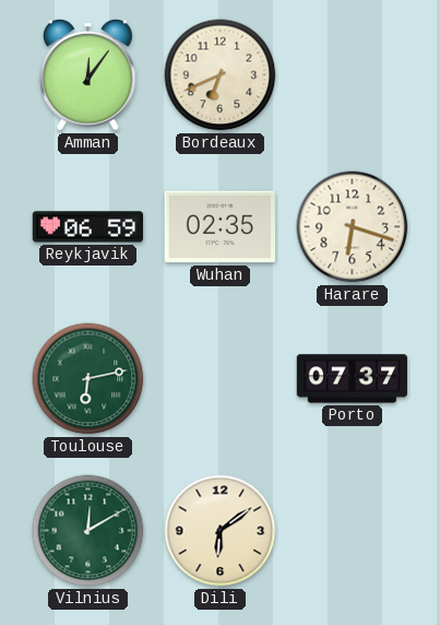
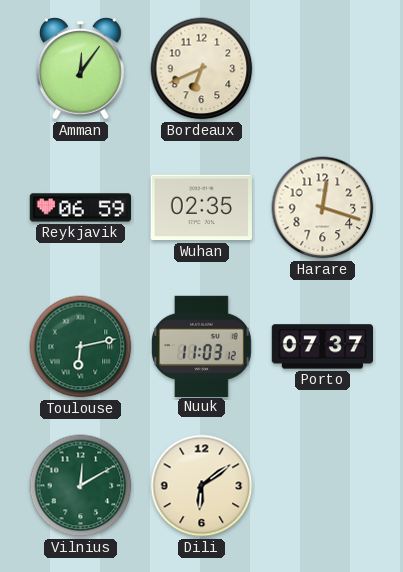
Harare: 6:18 -> 12:18 (323, 208)
Nuuk: none -> 11:03 (201, 346)
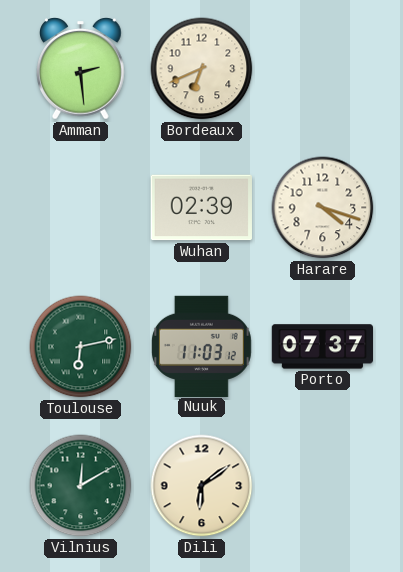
Amman: 12:06 -> 2:29 (81, 69)
Reykjavik: 06:59 -> none (80, 208)
Wuhan: 02:35 -> 02:39 (201, 208)
Harare: 12:18 -> 4:18 (323, 208)
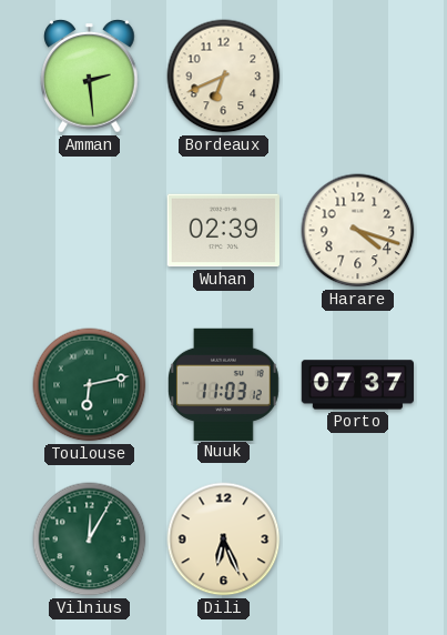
Vilnius: 12:10 -> 12:05 (90, 540)
Dili: 6:09 -> 6:26 (224, 540)
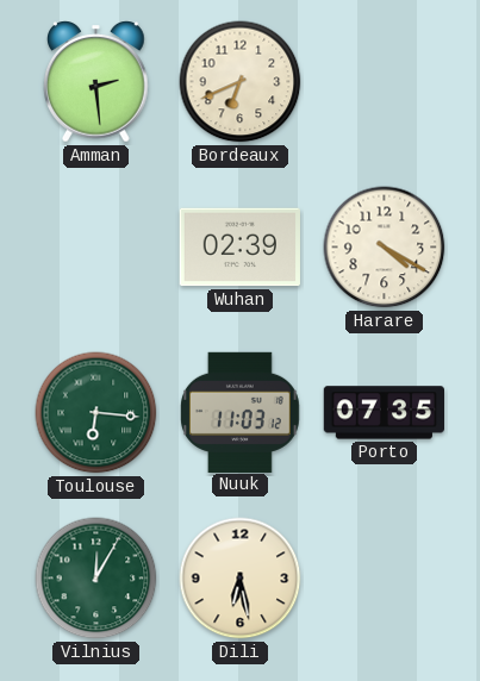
Harare: 4:18 -> 4:20 (385, 248)
Toulouse: 6:13 -> 6:16 (96, 413)
Porto: 07:37 -> 07:35 (384, 413)
Dili: 6:26 -> 6:28 (241, 579)
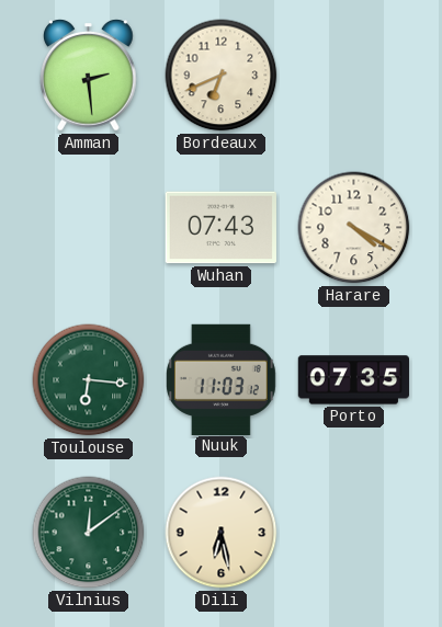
Wuhan: 02:39 -> 07:43 (220, 228)
Vilnius: 12:05 -> 12:09 (89, 533)
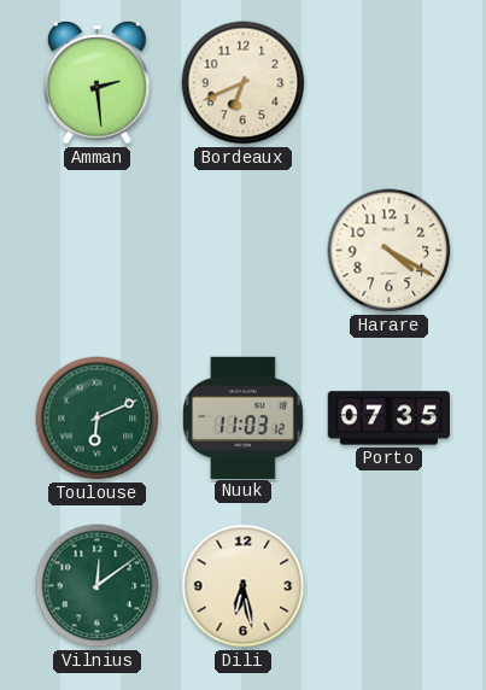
Wuhan: 07:43 -> none (220, 228)
Toulouse: 6:16 -> 6:11 (98, 419)
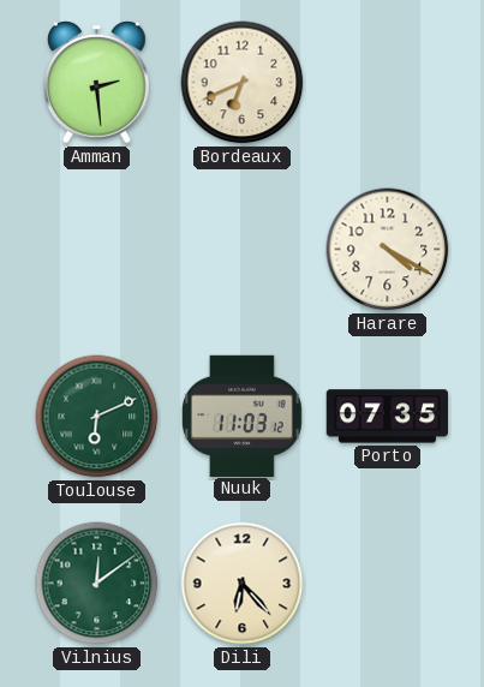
Dili: 6:28 -> 6:23 (243, 584)
